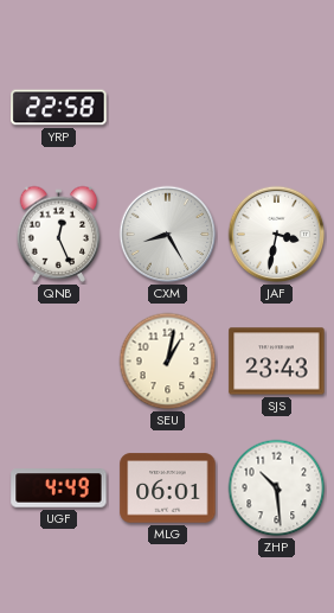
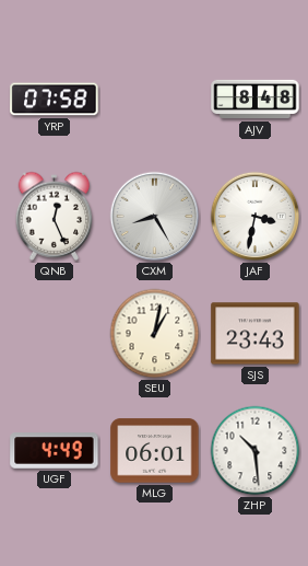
YRP: 22:58 -> 07:58 (55, 100)
AJV: none -> 8:48 (256, 100)
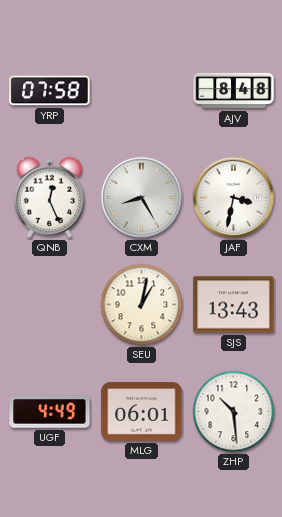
SJS: 23:43 -> 13:43 (234, 305)
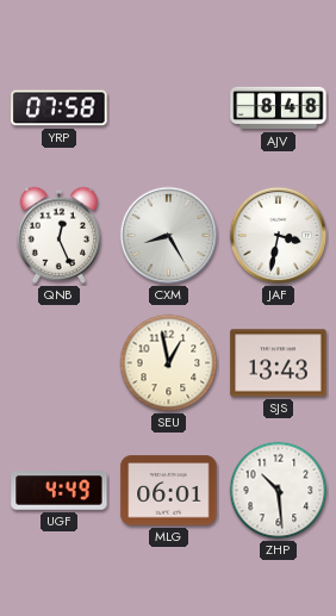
SEU: 1:02 -> 12:58 (169, 363)
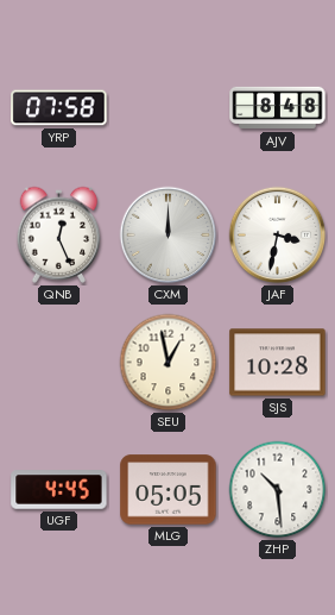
CXM: 8:25 -> 12:00 (169, 236)
SJS: 13:43 -> 10:28 (278, 363)
UGF: 4:49 -> 4:45 (59, 490)
MLG: 06:01 -> 05:05 (169, 490)
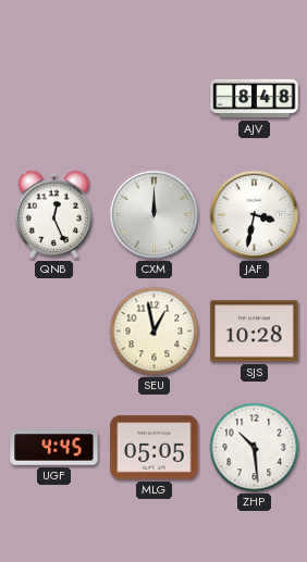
YRP: 07:58 -> none (59, 108)
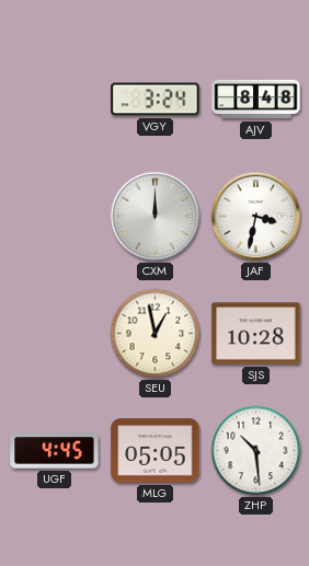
VGY: none -> 3:24 (156, 100)
QNB: 12:26 -> none (54, 214)
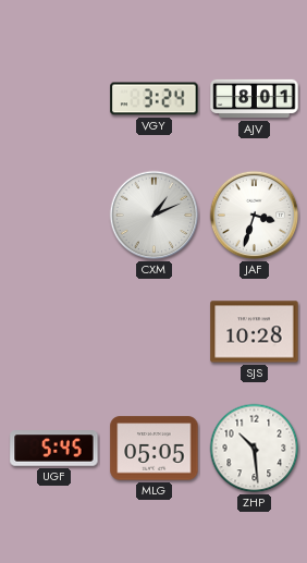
AJV: 8:48 -> 8:01 (255, 99)
CXM: 12:00 -> 1:11 (155, 216)
JAF: 3:32 -> 3:33 (255, 216)
SEU: 12:58 -> none (156, 334)
UGF: 4:45 -> 5:45 (54, 449)
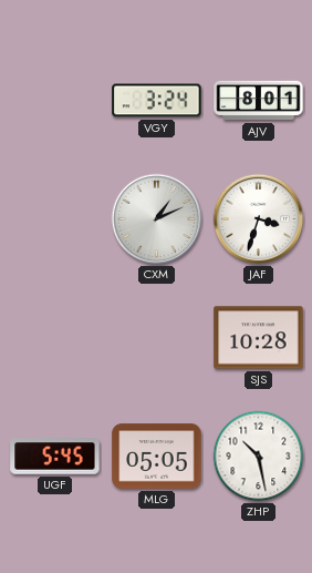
ZHP: 10:29 -> 10:28 (259, 457)
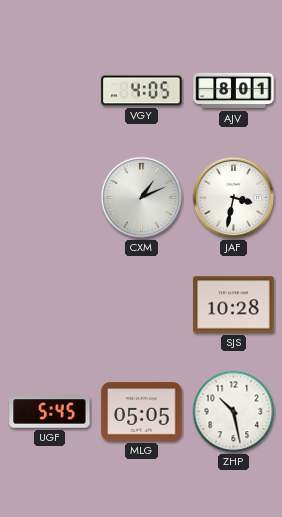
VGY: 3:24 -> 4:05 (142, 91)
JAF: 3:33 -> 3:32 (234, 198)
